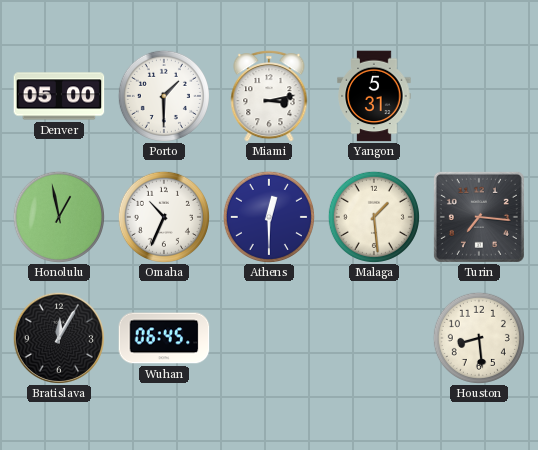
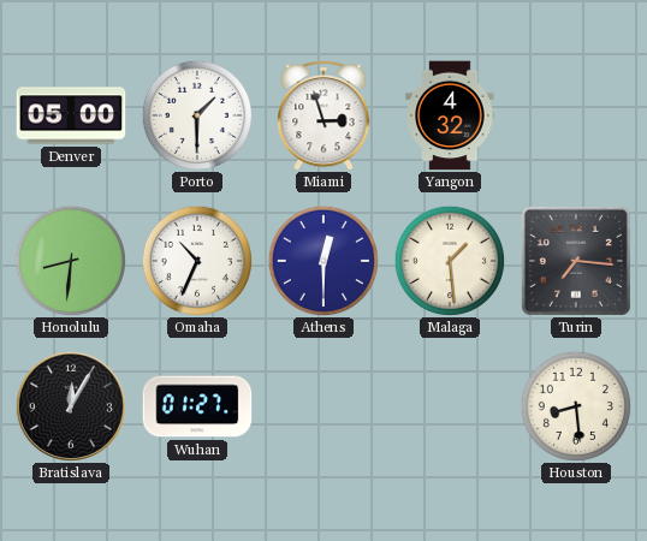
Miami: 3:13 -> 2:57 (323, 115)
Yangon: 5:31 -> 4:32 (450, 115)
Honolulu: 12:58 -> 8:31 (71, 261)
Wuhan: 06:45 -> 01:27 (197, 406)
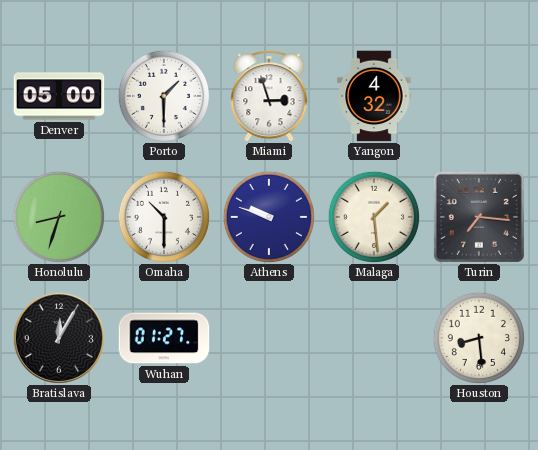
Honolulu: 8:31 -> 8:33 (59, 217)
Omaha: 10:34 -> 10:30 (164, 217)
Athens: 12:30 -> 9:48 (269, 217)
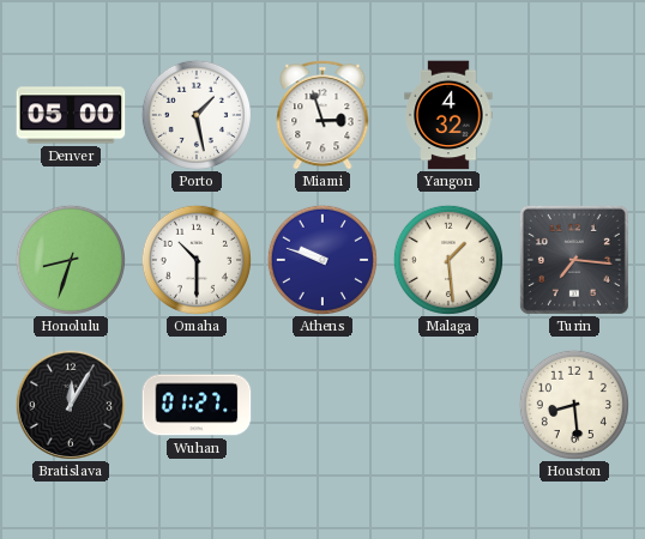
Porto: 1:30 -> 1:28 (197, 115)
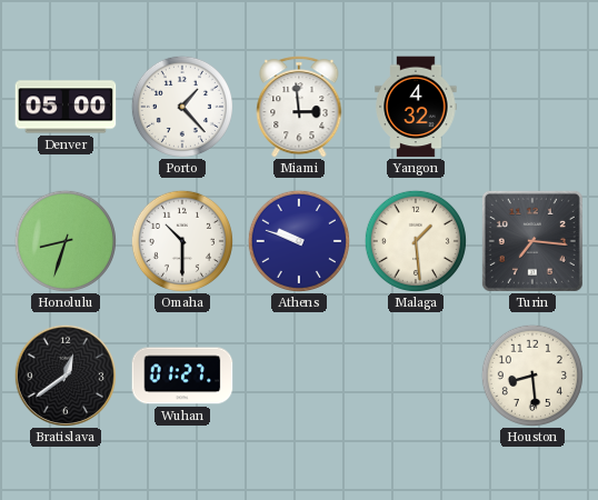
Porto: 1:28 -> 1:23 (182, 107)
Miami: 2:57 -> 2:59 (299, 107)
Bratislava: 12:05 -> 12:39 (66, 376)
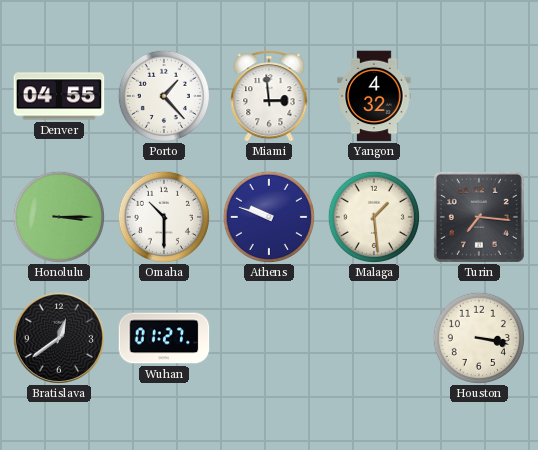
Denver: 05:00 -> 04:55 (59, 96)
Honolulu: 8:33 -> 3:15 (59, 217)
Houston: 8:29 -> 3:17 (479, 338)
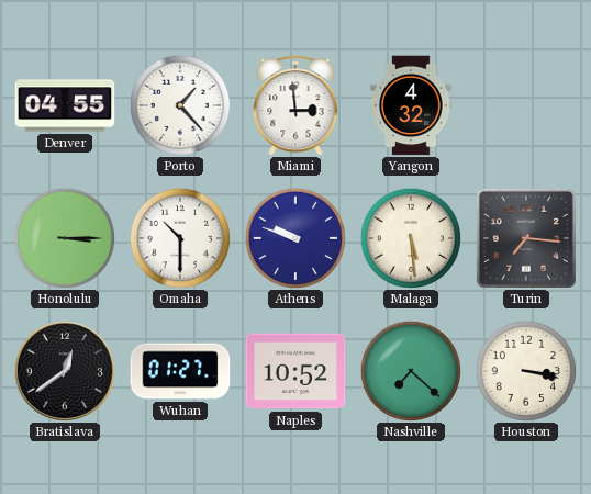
Malaga: 1:29 -> 5:29 (411, 238)
Naples: none -> 10:52 (295, 371)
Nashville: none -> 7:22 (411, 371)
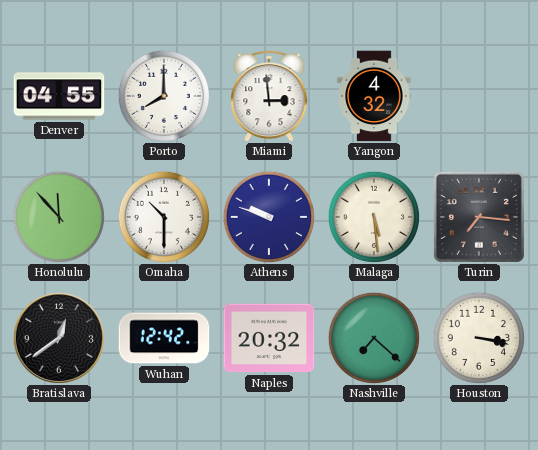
Porto: 1:23 -> 8:00 (164, 96)
Honolulu: 3:15 -> 11:53 (59, 217)
Wuhan: 01:27 -> 12:42 (164, 338)
Naples: 10:52 -> 20:32 (269, 338)
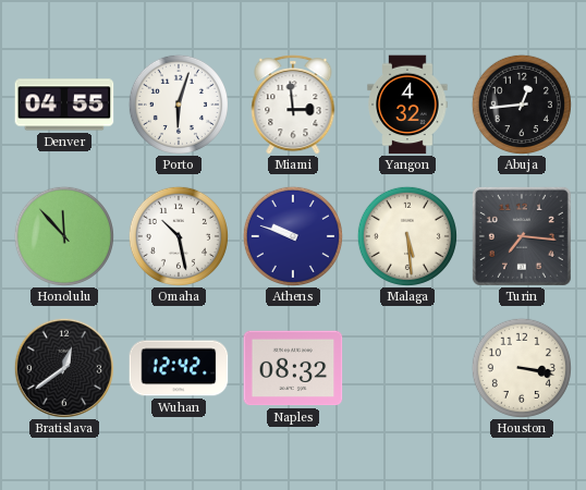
Porto: 8:00 -> 6:03 (179, 105)
Abuja: none -> 12:44 (522, 105)
Omaha: 10:30 -> 10:28 (179, 236)
Naples: 20:32 -> 08:32 (293, 368)
Nashville: 7:22 -> none (374, 338)
